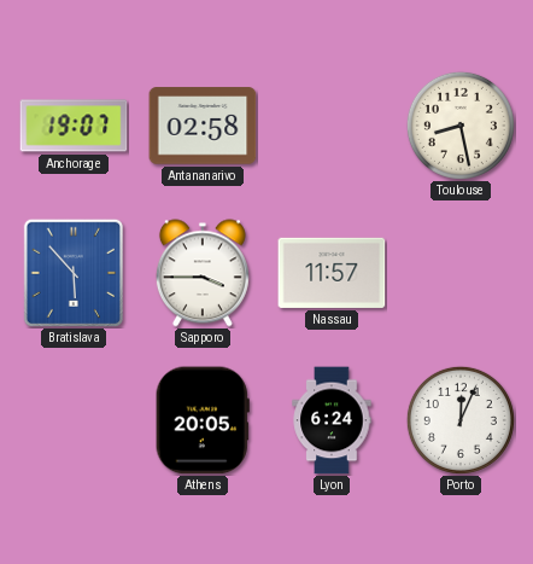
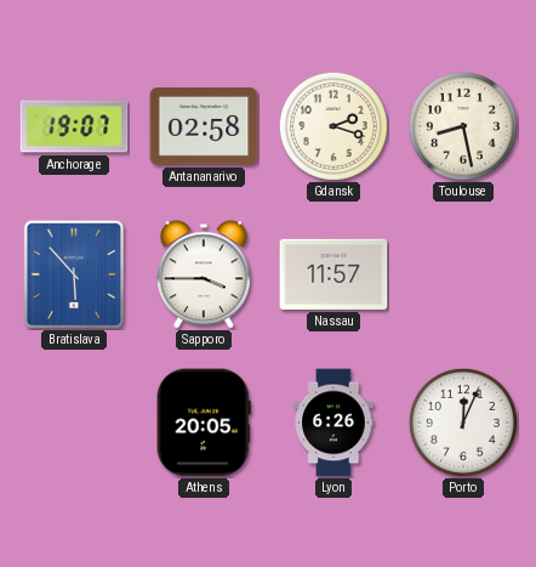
Gdansk: none -> 2:18 (333, 126)
Lyon: 6:24 -> 6:26 (333, 423)
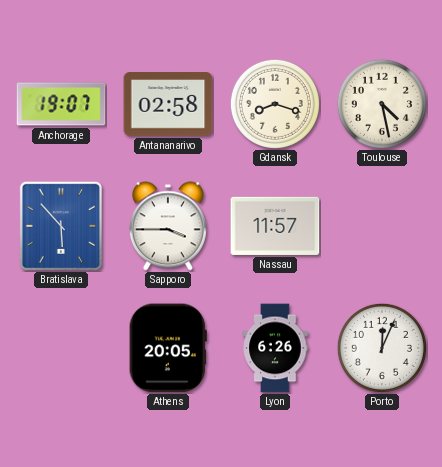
Gdansk: 2:18 -> 8:18 (275, 104)
Toulouse: 8:28 -> 4:28 (382, 104)
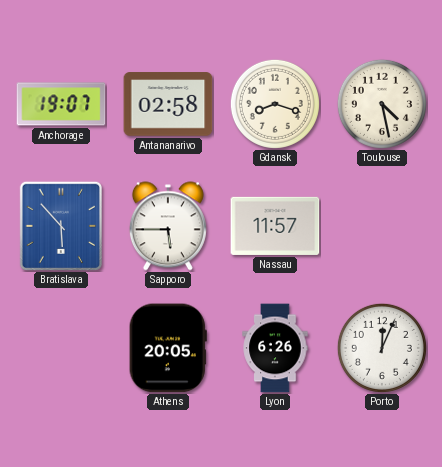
Sapporo: 3:45 -> 5:45 (168, 226)
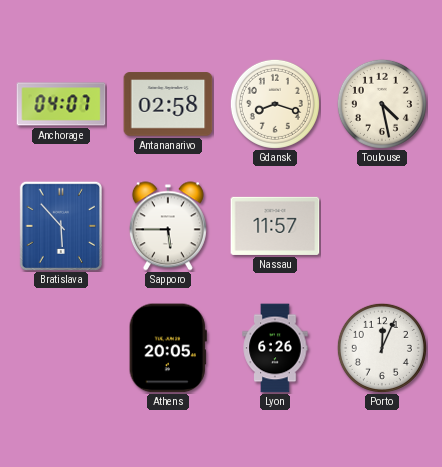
Anchorage: 19:07 -> 04:07 (61, 104)
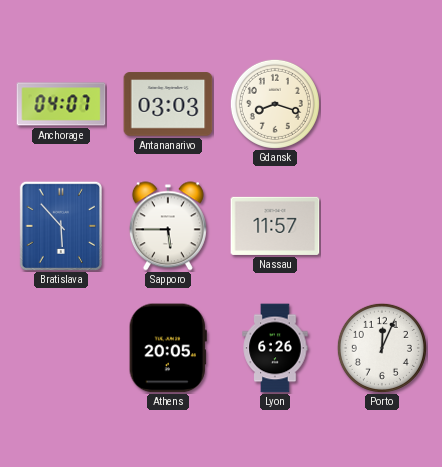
Antananarivo: 02:58 -> 03:03 (168, 104)
Toulouse: 4:28 -> none (382, 104)
